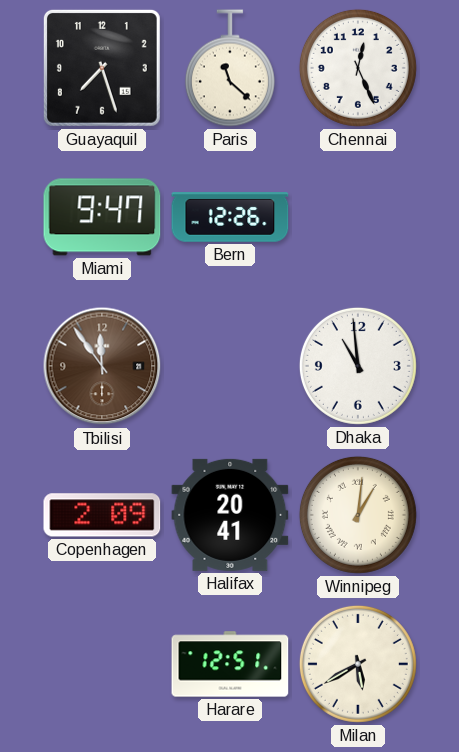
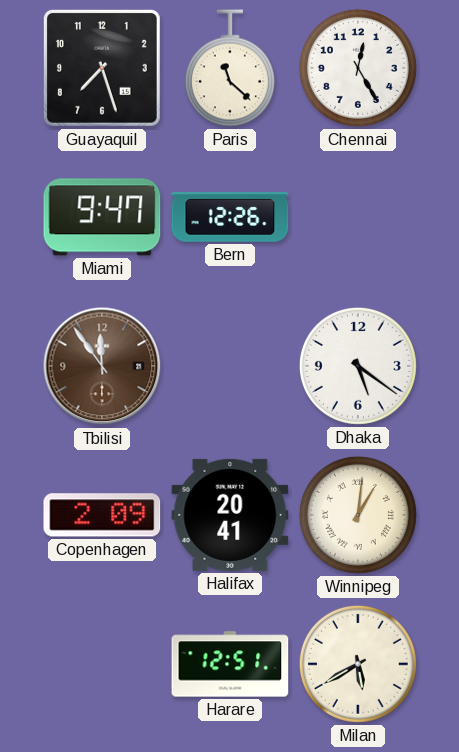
Chennai: 12:26 -> 12:25 (358, 68)
Dhaka: 10:59 -> 5:21 (358, 366)
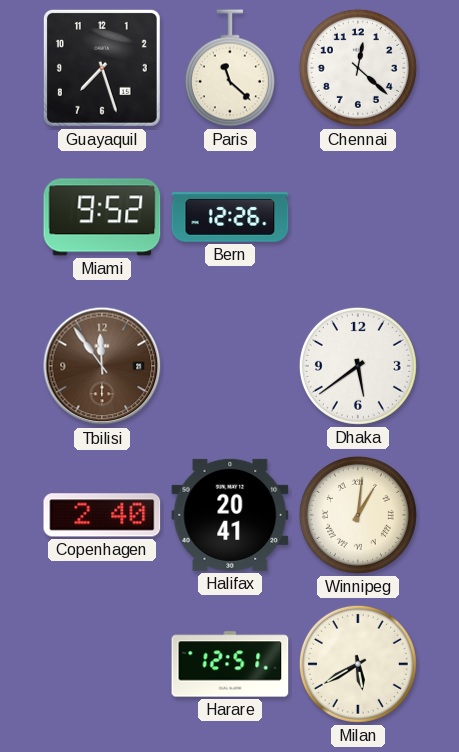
Chennai: 12:25 -> 12:22 (358, 68)
Miami: 9:47 -> 9:52 (102, 217)
Dhaka: 5:21 -> 5:39 (358, 366)
Copenhagen: 2:09 -> 2:40 (102, 515)
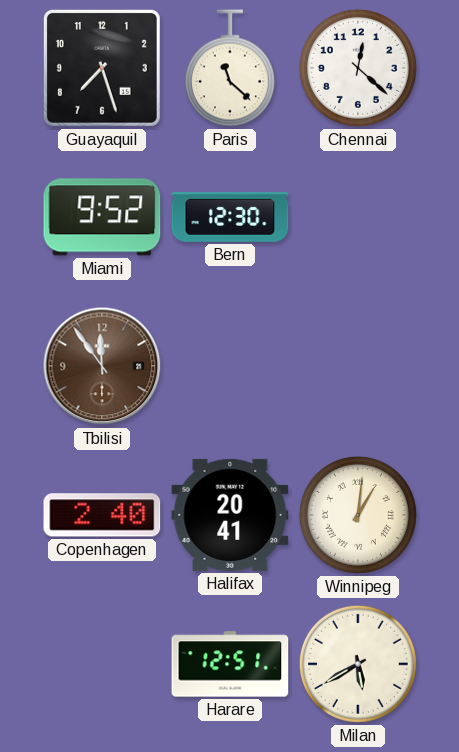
Bern: 12:26 -> 12:30 (230, 217)
Dhaka: 5:39 -> none (358, 366)
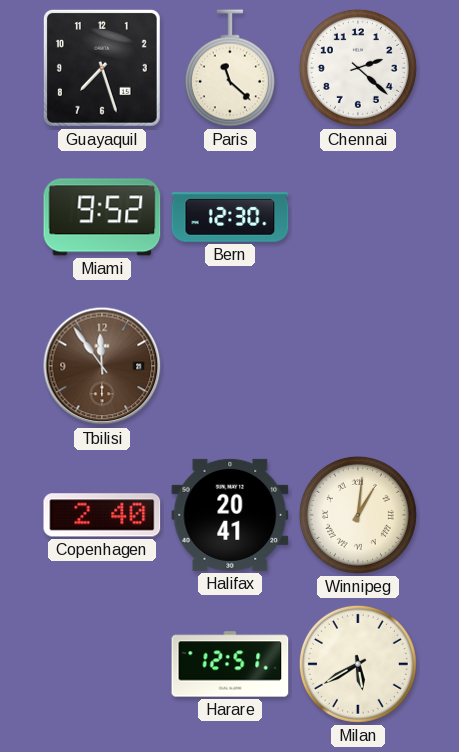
Chennai: 12:22 -> 2:22 (358, 68)
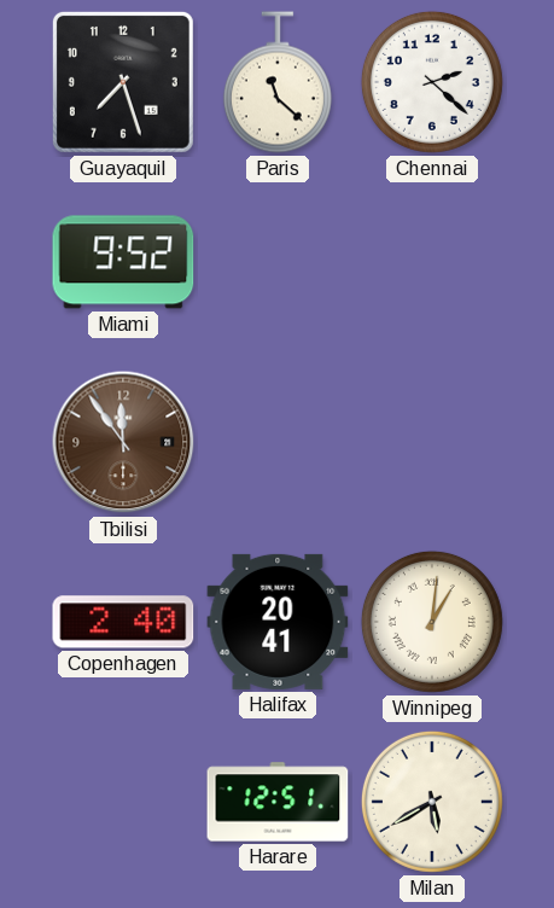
Bern: 12:30 -> none (230, 217)
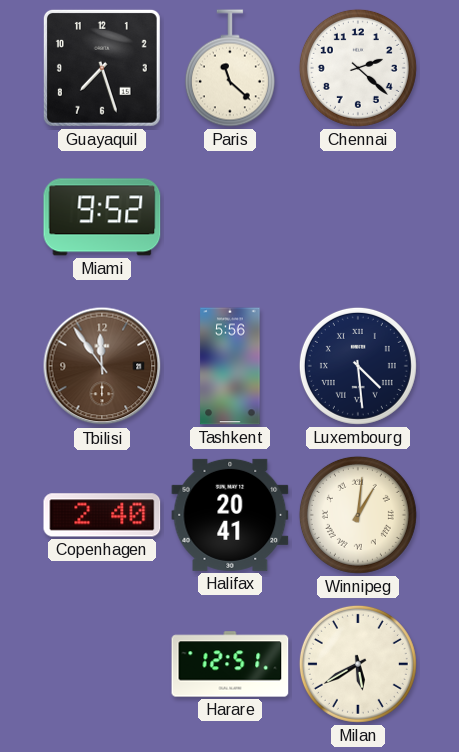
Tashkent: none -> 5:56 (230, 366)
Luxembourg: none -> 4:29 (358, 366)
